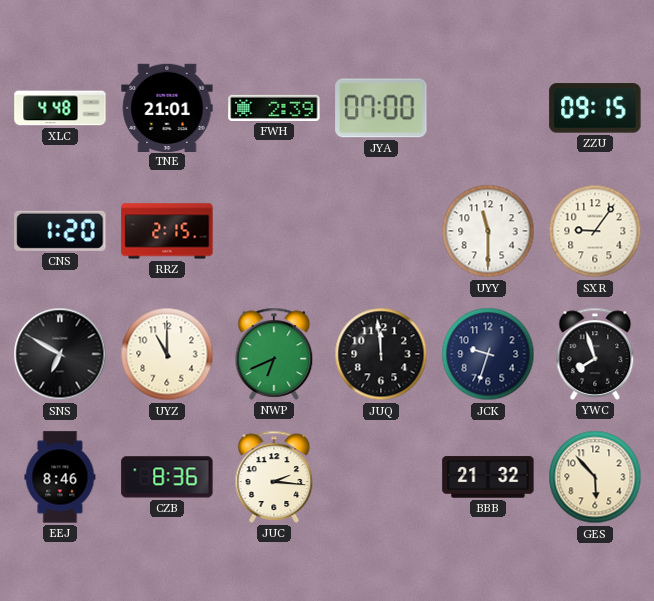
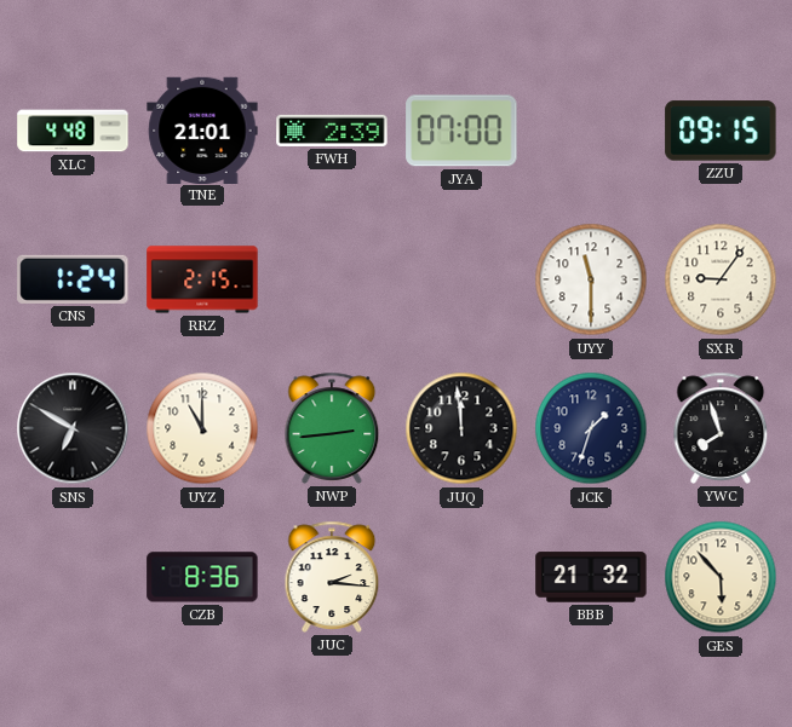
CNS: 1:20 -> 1:24 (73, 279)
NWP: 6:41 -> 2:44 (332, 428)
JCK: 9:33 -> 1:33 (591, 428)
EEJ: 8:46 -> none (60, 477)
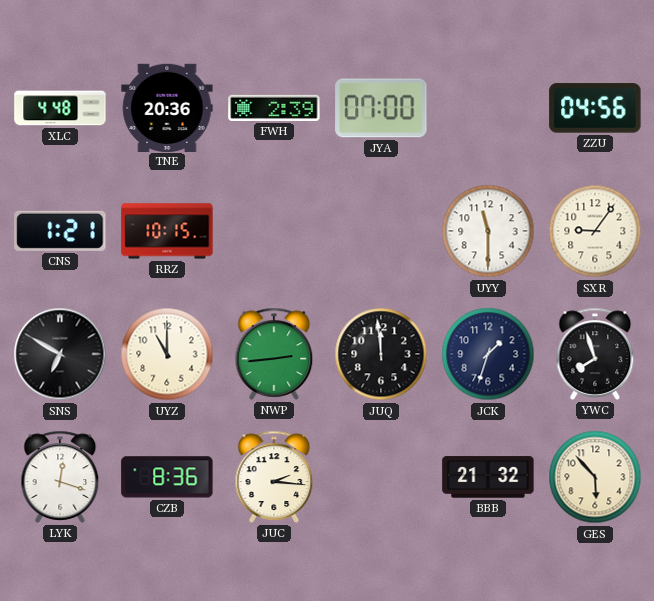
TNE: 21:01 -> 20:36 (167, 107)
ZZU: 09:15 -> 04:56 (595, 108)
CNS: 1:24 -> 1:21 (60, 231)
RRZ: 2:15 -> 10:15 (167, 231)
LYK: none -> 12:18 (60, 477)
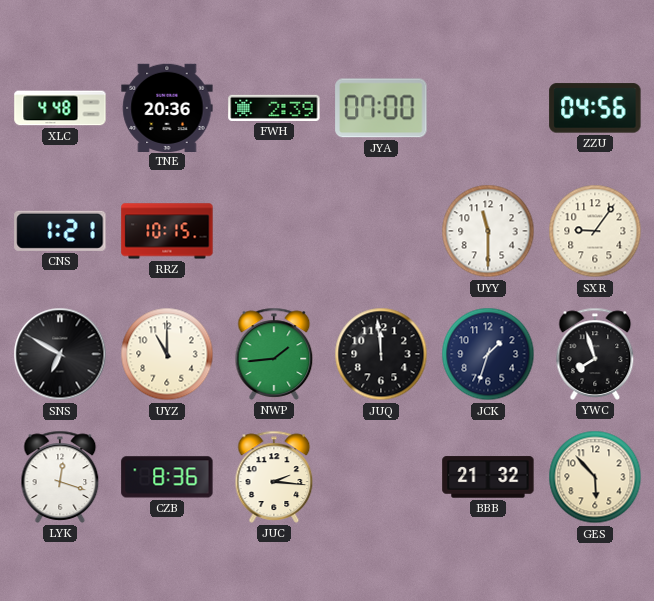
NWP: 2:44 -> 1:44 (274, 354)
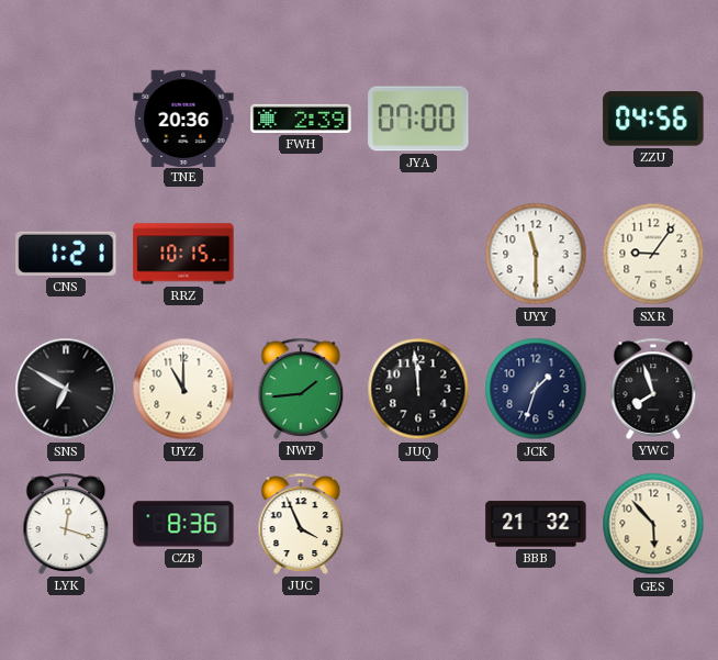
XLC: 4:48 -> none (60, 108)
JUC: 2:16 -> 3:56 (301, 524)
